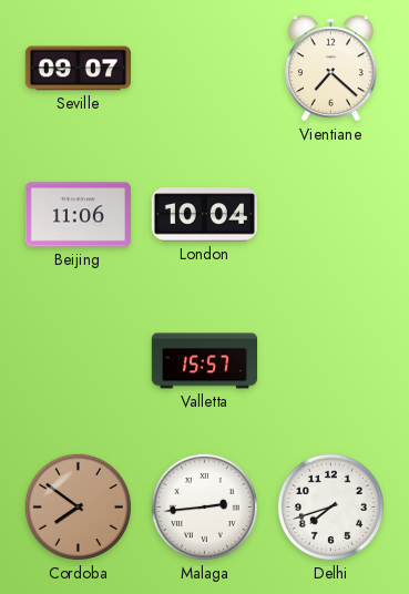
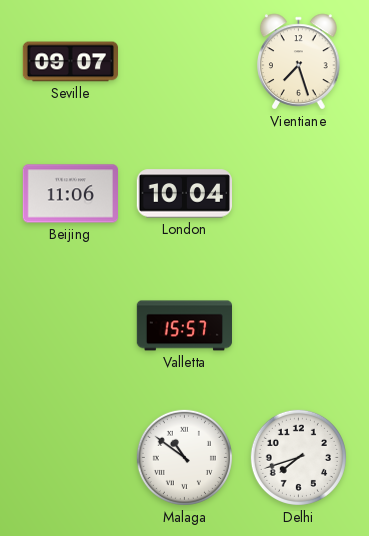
Vientiane: 7:22 -> 7:27 (299, 62)
Cordoba: 7:51 -> none (78, 506)
Malaga: 2:44 -> 10:51 (184, 457)
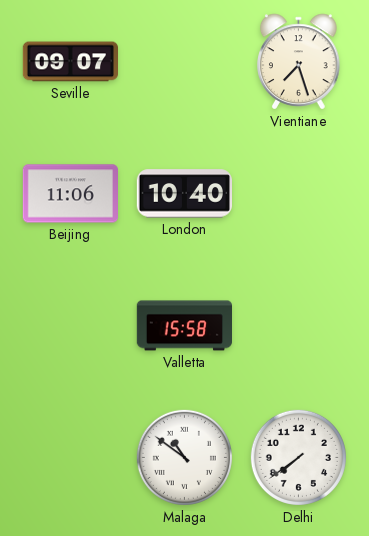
London: 10:04 -> 10:40 (184, 194)
Valletta: 15:57 -> 15:58 (185, 326)
Delhi: 7:42 -> 7:39 (298, 457)
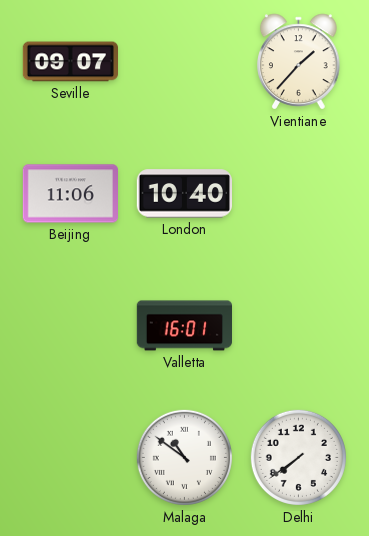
Vientiane: 7:27 -> 1:37 (299, 62)
Valletta: 15:58 -> 16:01 (185, 326)
